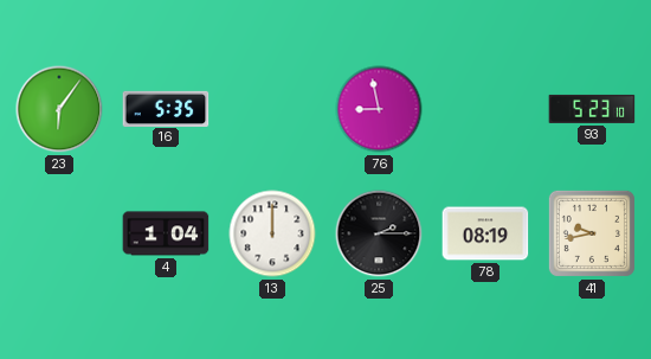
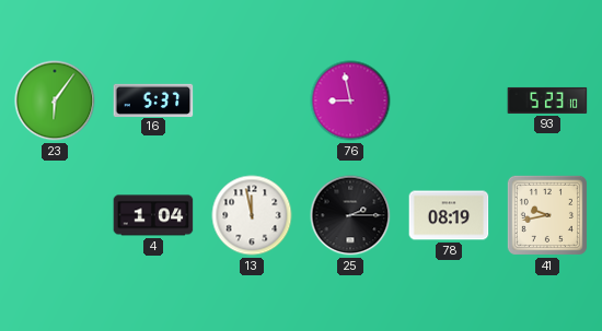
16: 5:35 -> 5:37 (153, 99)
13: 12:00 -> 11:58 (252, 215)
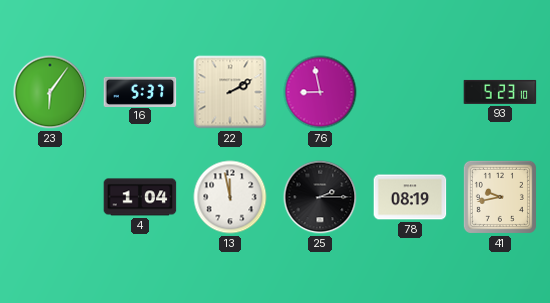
22: none -> 2:10 (230, 92)
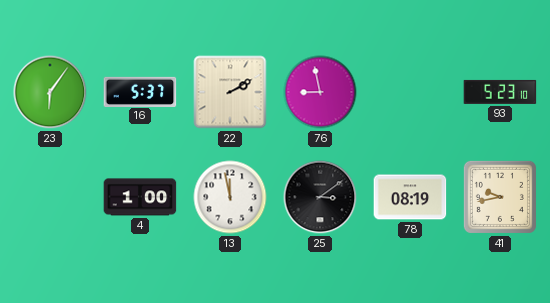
4: 1:04 -> 1:00 (140, 197)
25: 2:15 -> 3:09 (320, 197)
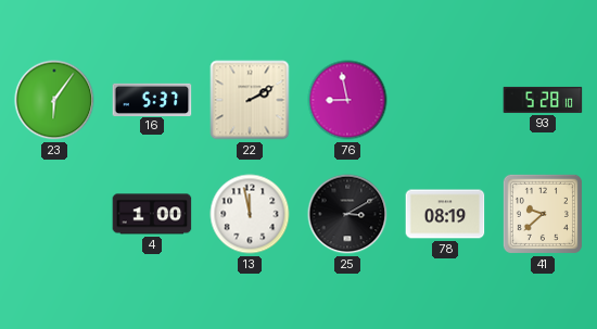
93: 5:23 -> 5:28 (543, 100)
25: 3:09 -> 3:10 (347, 214)
41: 9:43 -> 9:38 (543, 214)
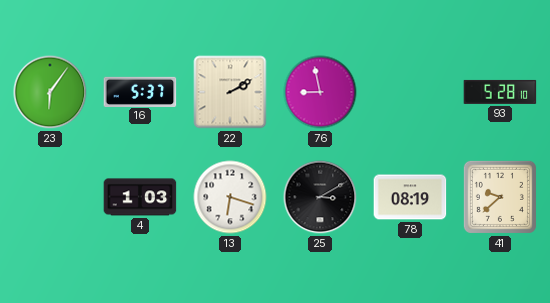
4: 1:00 -> 1:03 (140, 197)
13: 11:58 -> 6:18 (230, 197)
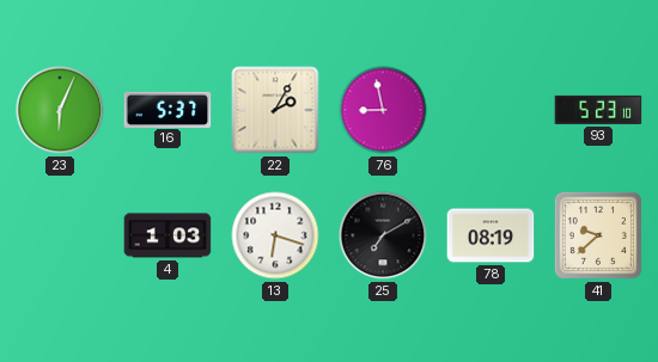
23: 6:06 -> 6:04 (60, 110)
22: 2:10 -> 2:05 (275, 110)
93: 5:28 -> 5:23 (598, 110)
25: 3:10 -> 7:10 (383, 235)
